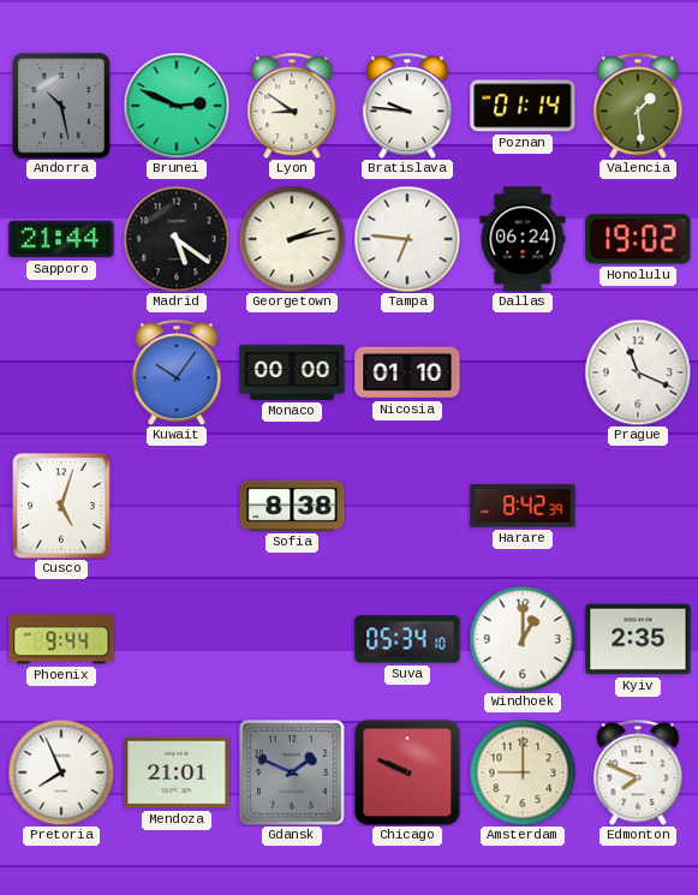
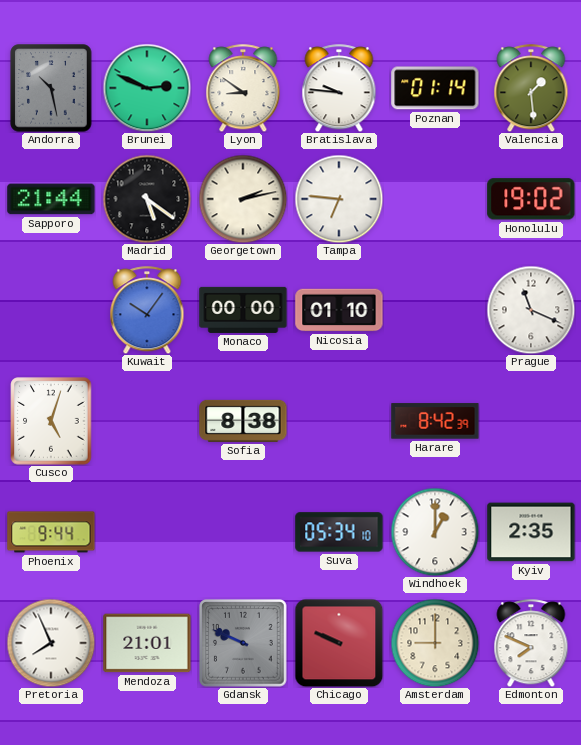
Dallas: 06:24 -> none (523, 239)
Gdansk: 1:49 -> 9:49 (243, 643)
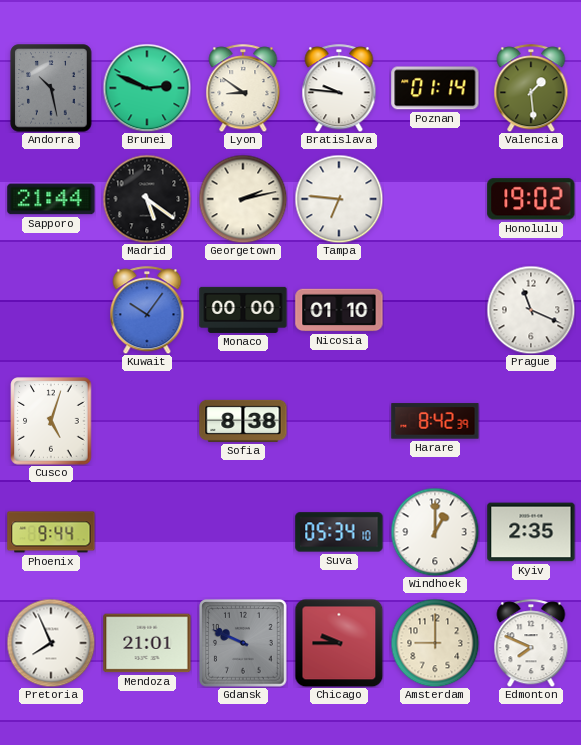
Chicago: 9:49 -> 9:45 (339, 643)
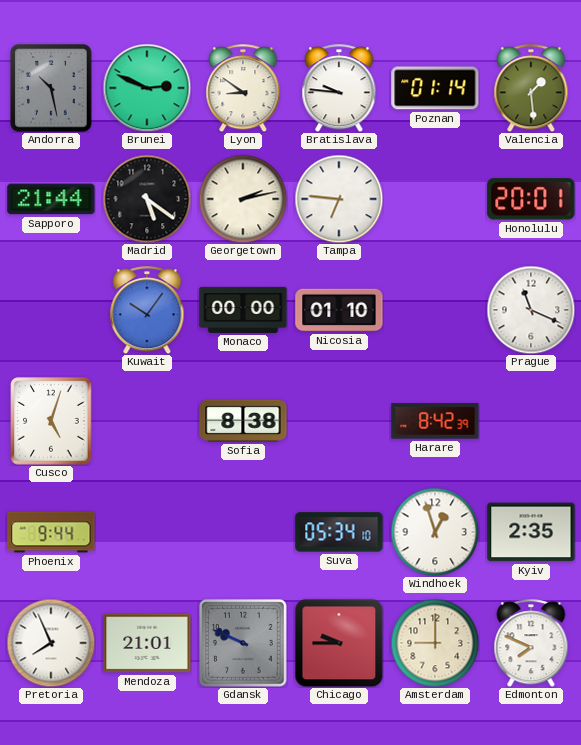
Honolulu: 19:02 -> 20:01 (531, 199)
Windhoek: 1:00 -> 12:57 (435, 532)
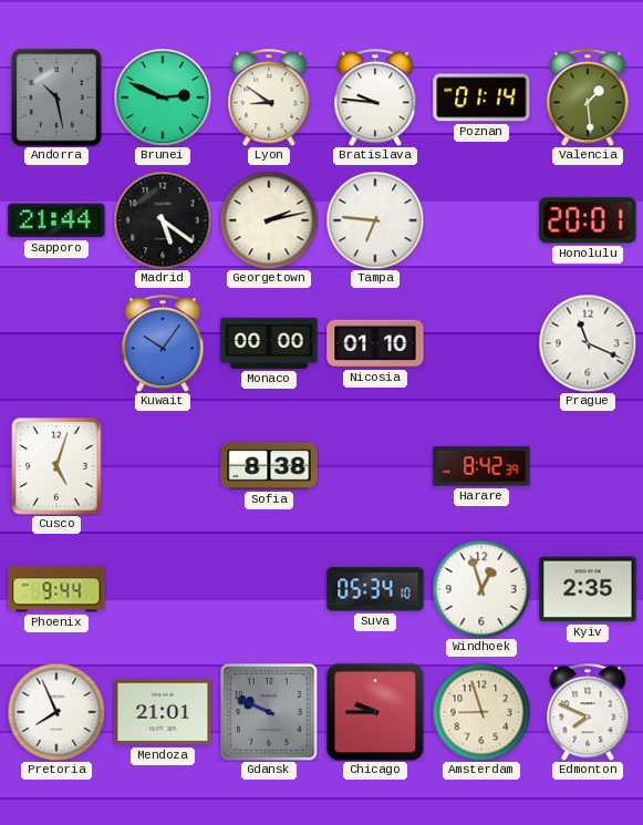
Amsterdam: 9:00 -> 8:57 (481, 712)
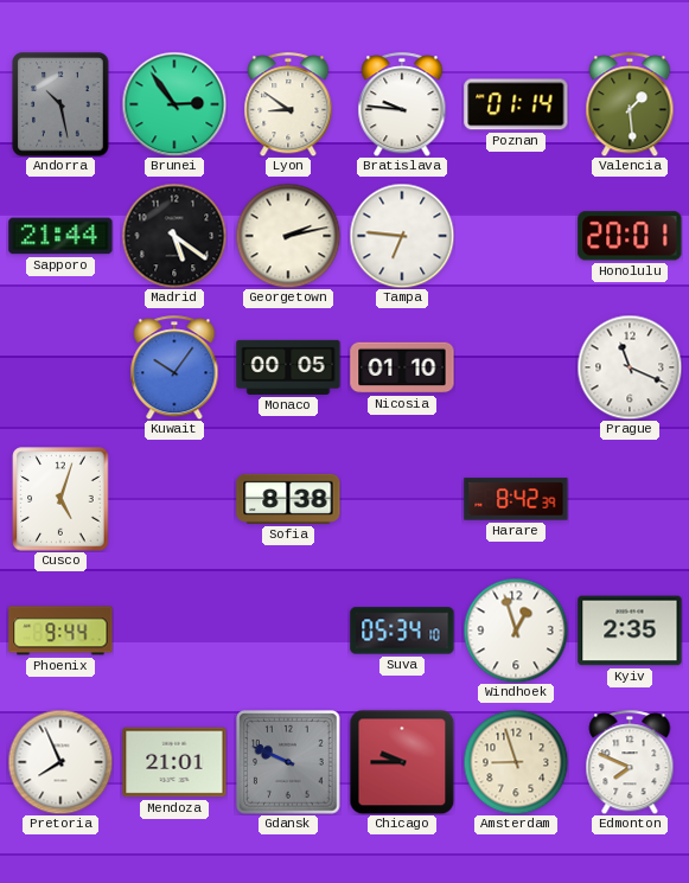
Brunei: 2:49 -> 2:54 (174, 104)
Monaco: 00:00 -> 00:05 (288, 367)
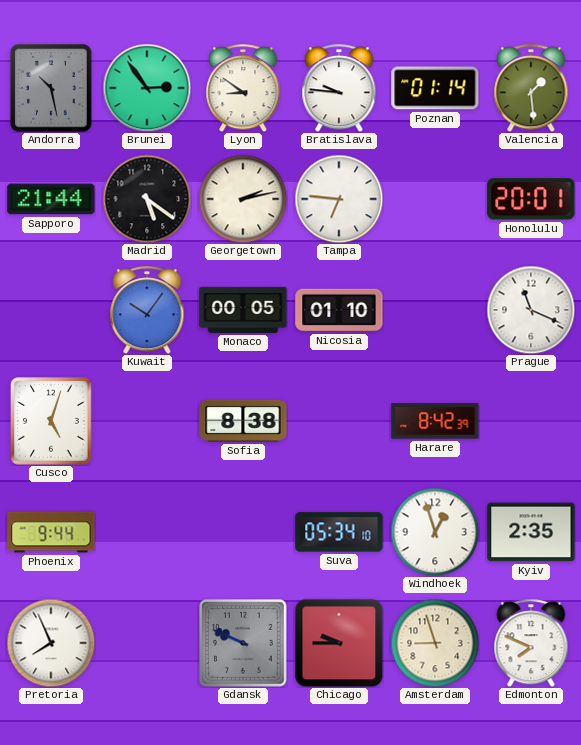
Mendoza: 21:01 -> none (174, 762)
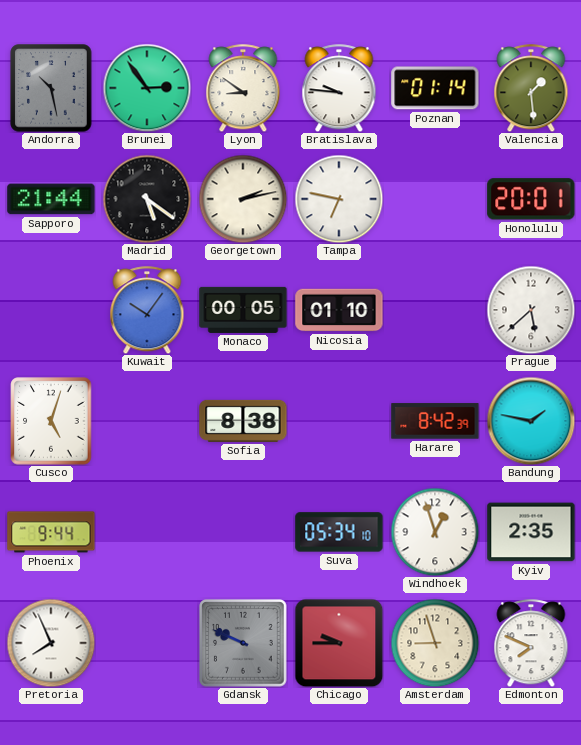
Tampa: 6:46 -> 6:47 (339, 199)
Prague: 11:19 -> 5:38 (531, 310)
Bandung: none -> 1:47 (531, 421)
